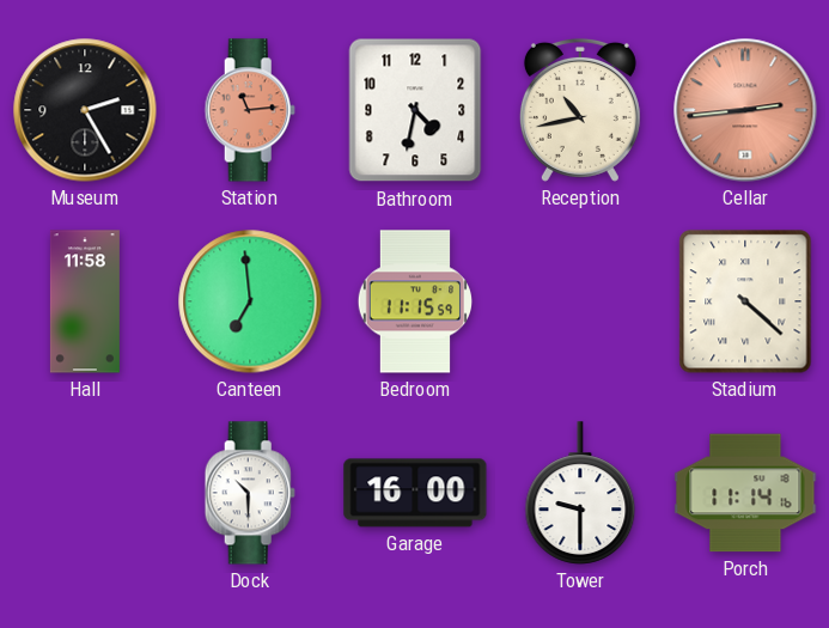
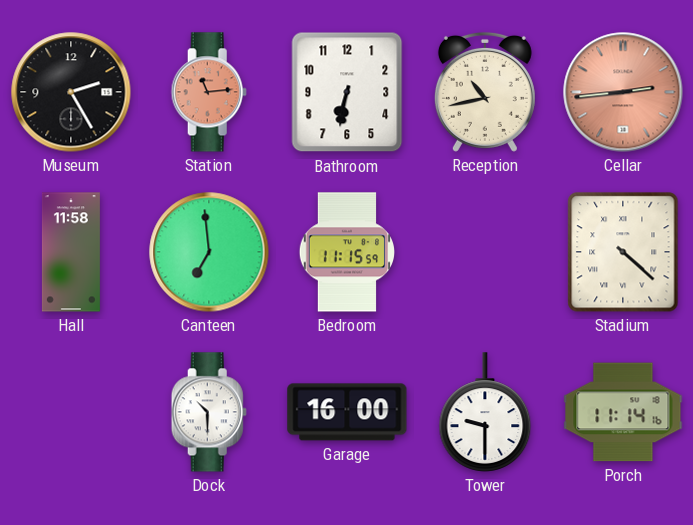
Bathroom: 4:32 -> 6:32 (347, 92)
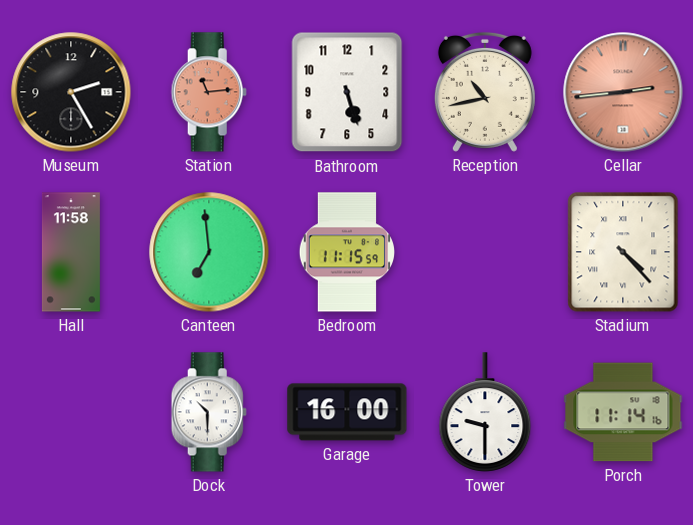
Bathroom: 6:32 -> 5:27 (347, 92)
Stadium: 4:22 -> 4:23 (623, 252)
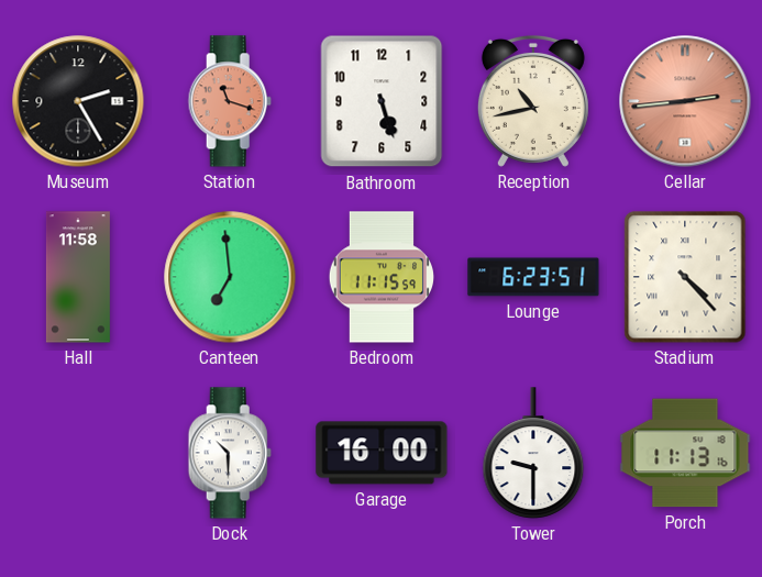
Station: 11:14 -> 11:18 (230, 101)
Lounge: none -> 6:23 (533, 277)
Porch: 11:14 -> 11:13 (685, 453)
